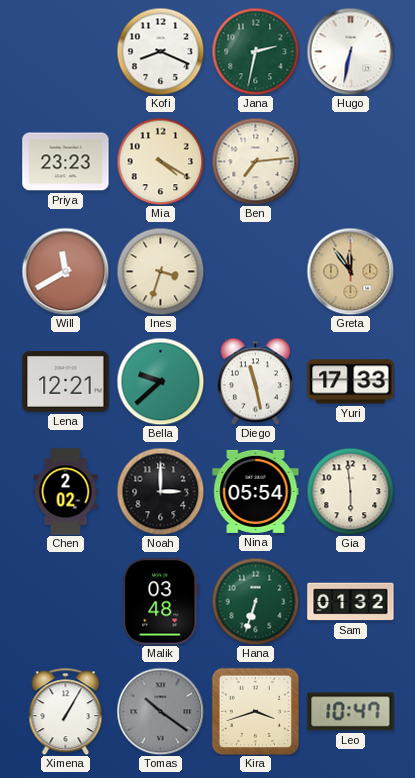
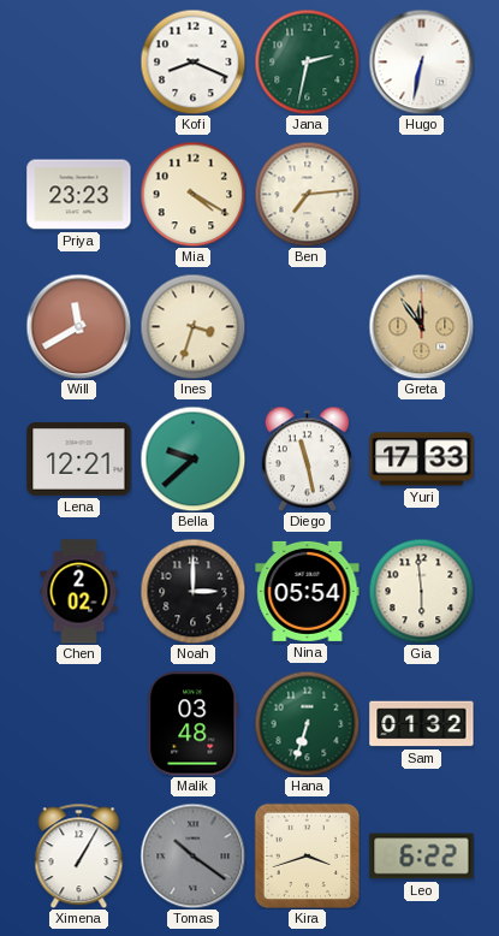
Leo: 10:47 -> 6:22 (422, 857)
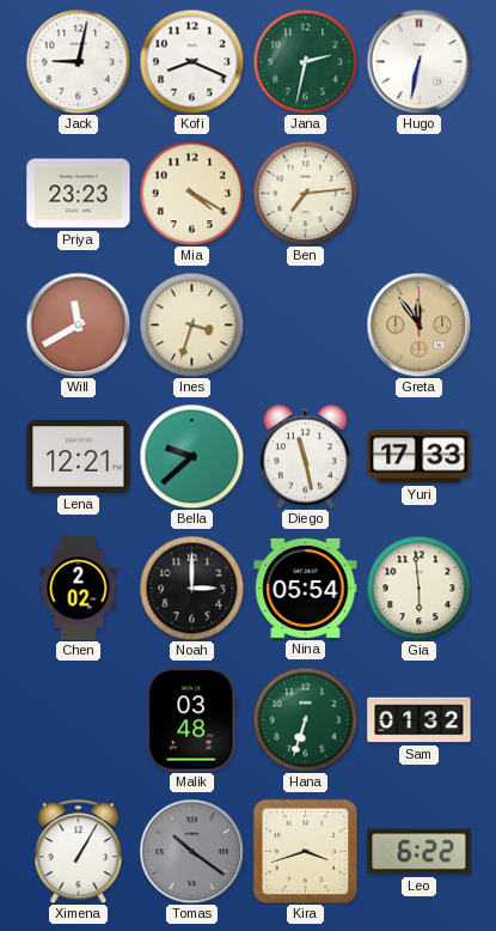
Jack: none -> 9:02 (78, 61)
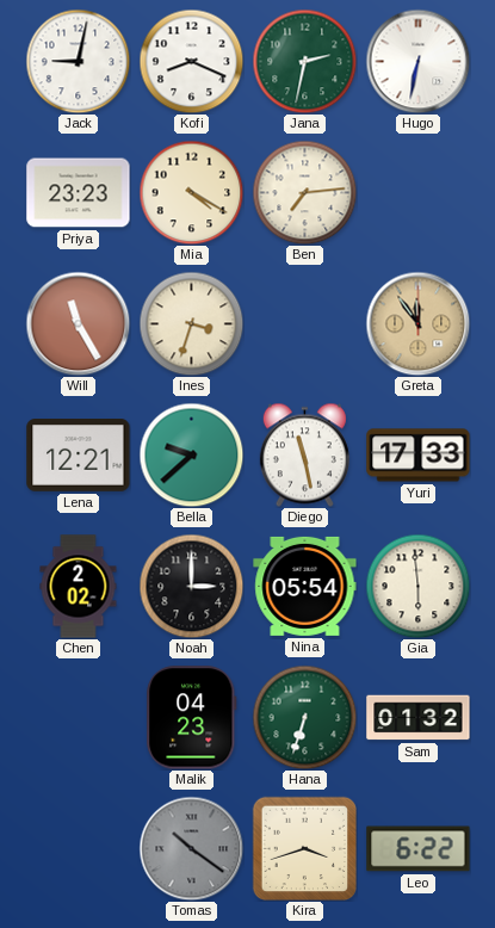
Will: 11:40 -> 11:25 (78, 323)
Malik: 03:48 -> 04:23 (192, 718)
Ximena: 1:05 -> none (79, 851)
